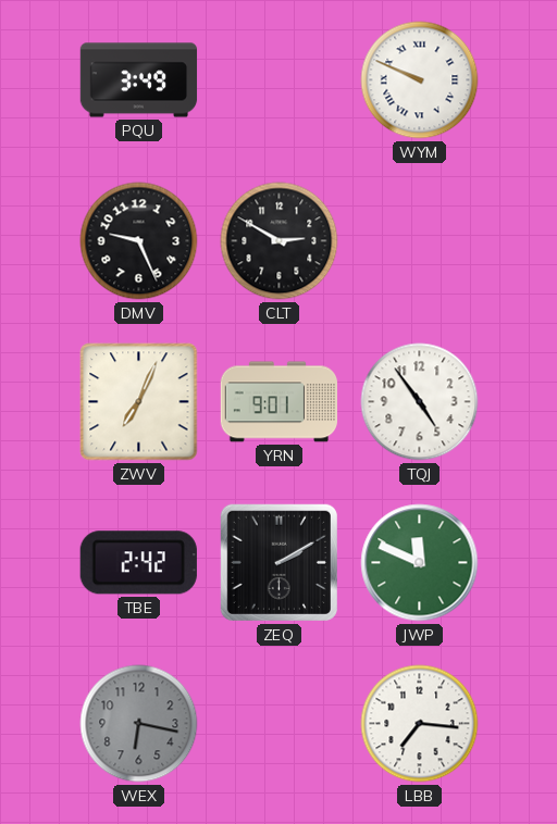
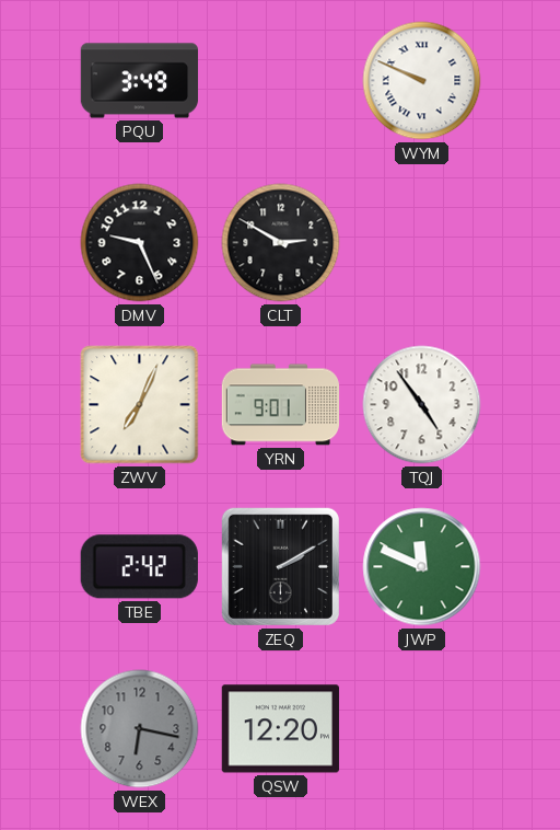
QSW: none -> 12:20 (280, 729)
LBB: 7:16 -> none (420, 724)
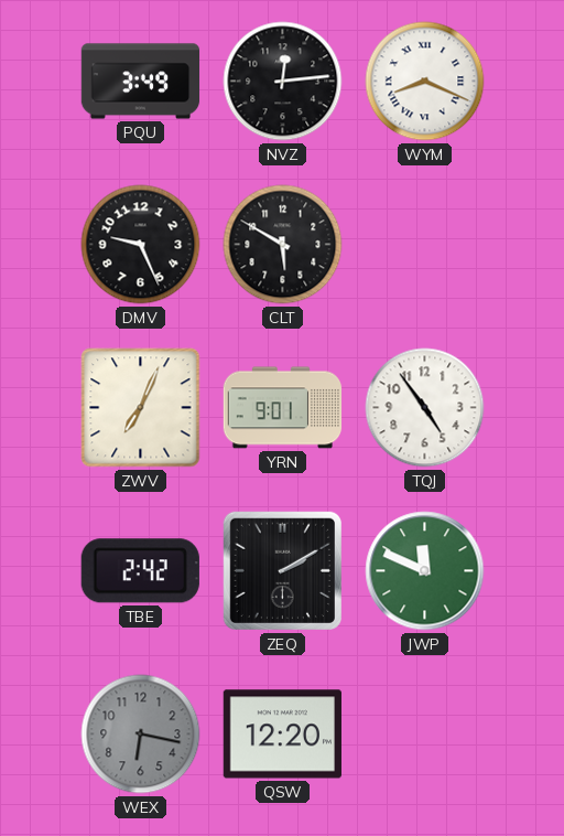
NVZ: none -> 12:14 (283, 82)
WYM: 9:49 -> 8:19 (425, 82)
CLT: 2:50 -> 5:50 (283, 245)
